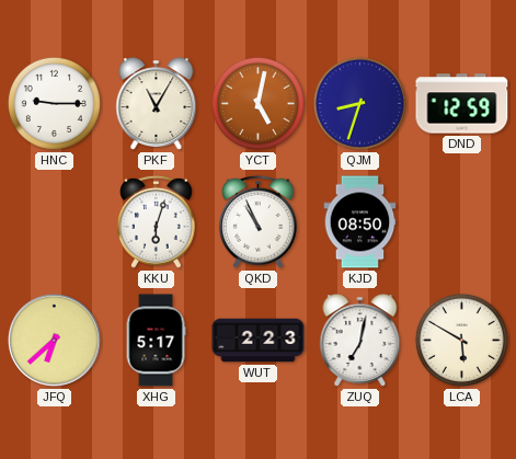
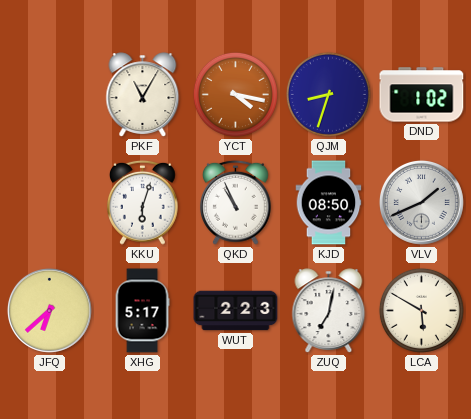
HNC: 9:15 -> none (54, 103)
YCT: 5:02 -> 4:17 (235, 94)
DND: 12:59 -> 1:02 (422, 95)
VLV: none -> 1:41 (421, 202)
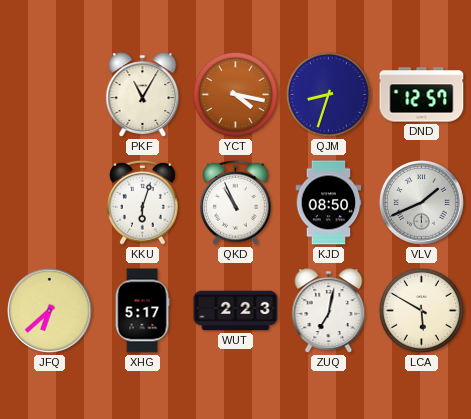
DND: 1:02 -> 12:57 (422, 95)
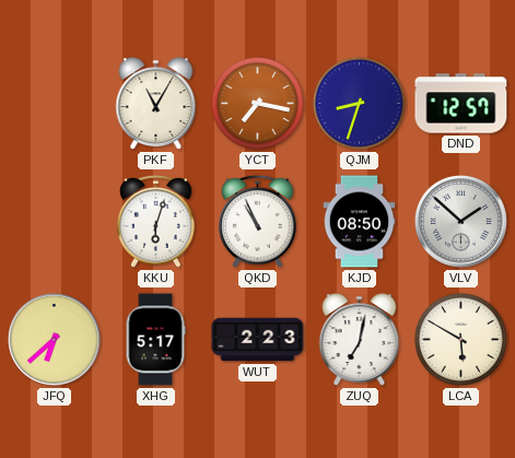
YCT: 4:17 -> 7:17 (257, 103)
VLV: 1:41 -> 1:52 (460, 221)
